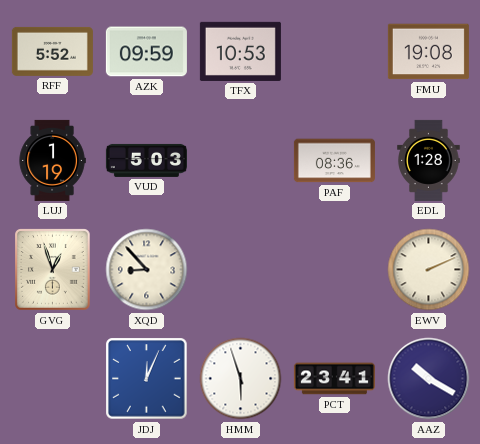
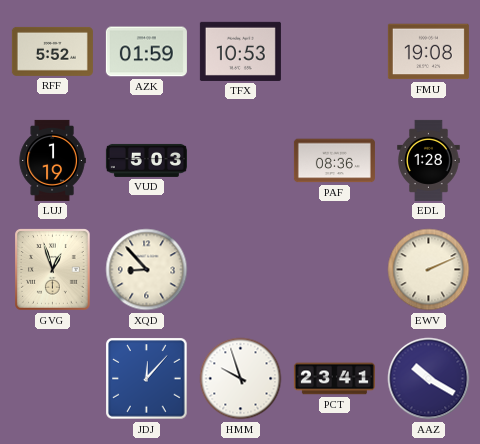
AZK: 09:59 -> 01:59 (146, 52)
JDJ: 12:04 -> 12:07 (147, 379)
HMM: 5:57 -> 9:57 (241, 379)
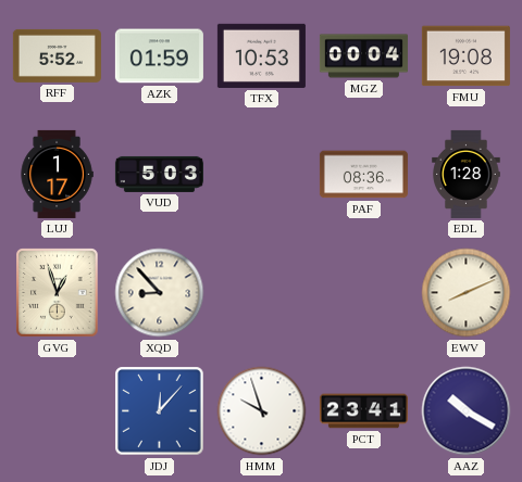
MGZ: none -> 00:04 (363, 56)
LUJ: 1:19 -> 1:17 (57, 174)
EWV: 2:11 -> 8:11 (467, 293)
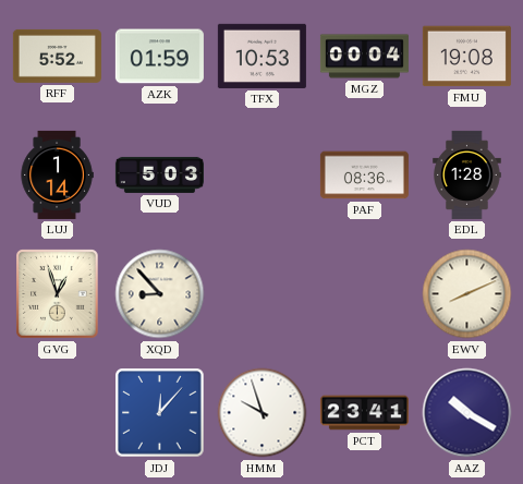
LUJ: 1:17 -> 1:14 (57, 174)
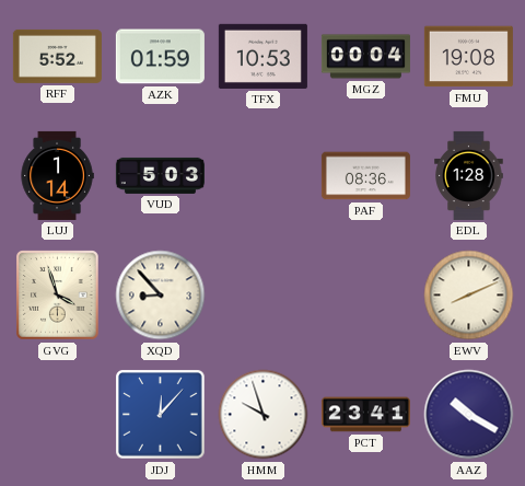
GVG: 12:57 -> 3:57 (58, 296)
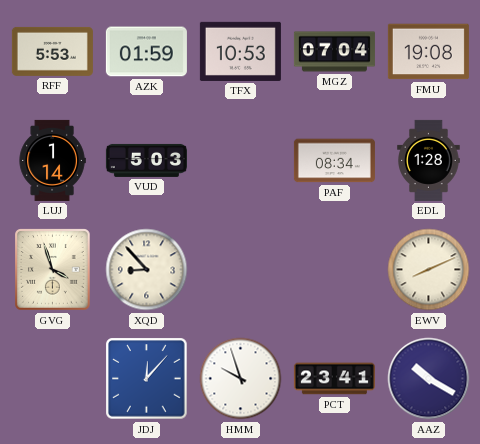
RFF: 5:52 -> 5:53 (52, 51)
MGZ: 00:04 -> 07:04 (334, 52)
PAF: 08:36 -> 08:34 (334, 161)
